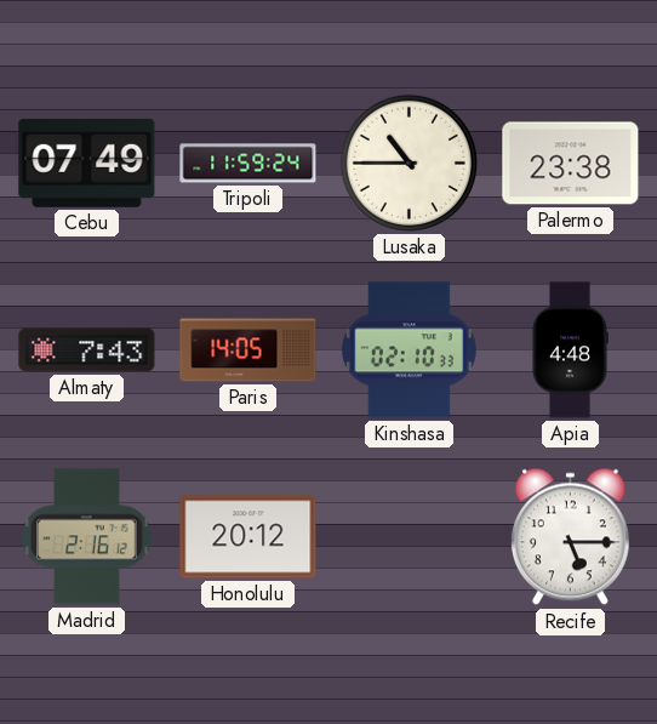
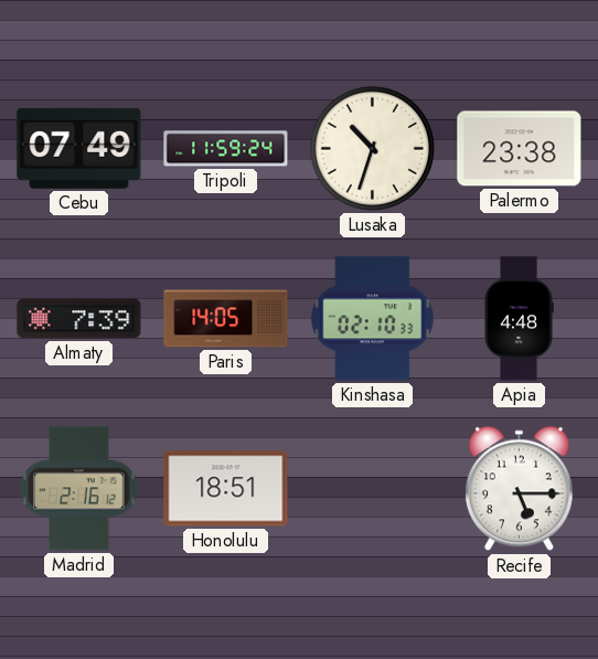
Lusaka: 10:45 -> 10:33 (372, 148)
Almaty: 7:43 -> 7:39 (79, 319)
Honolulu: 20:12 -> 18:51 (226, 489)
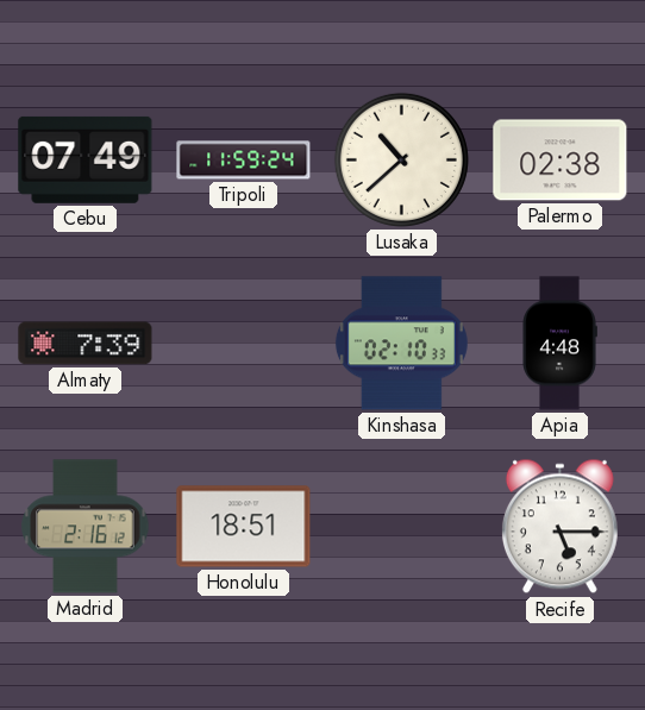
Lusaka: 10:33 -> 10:38 (401, 159)
Palermo: 23:38 -> 02:38 (561, 161)
Paris: 14:05 -> none (226, 319)
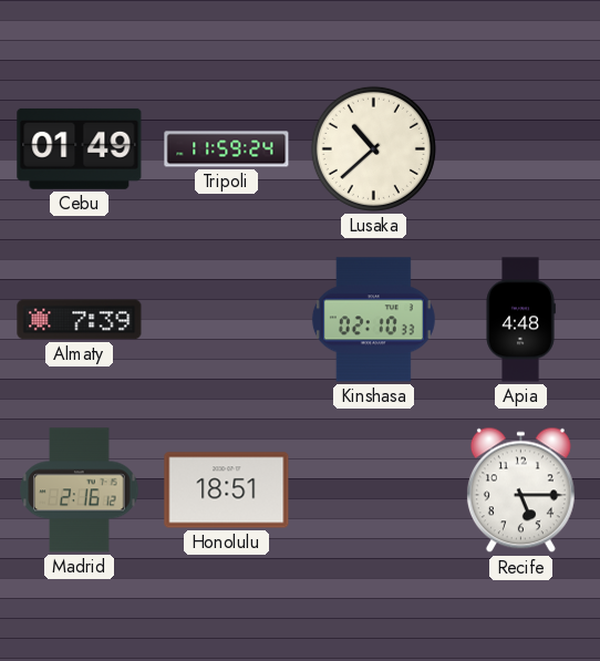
Cebu: 07:49 -> 01:49 (80, 148)
Palermo: 02:38 -> none (561, 161)
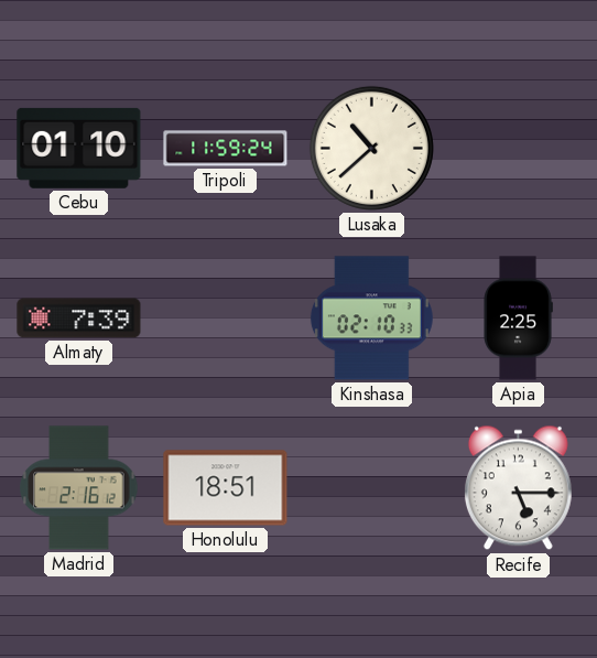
Cebu: 01:49 -> 01:10 (79, 148)
Apia: 4:48 -> 2:25 (518, 319)
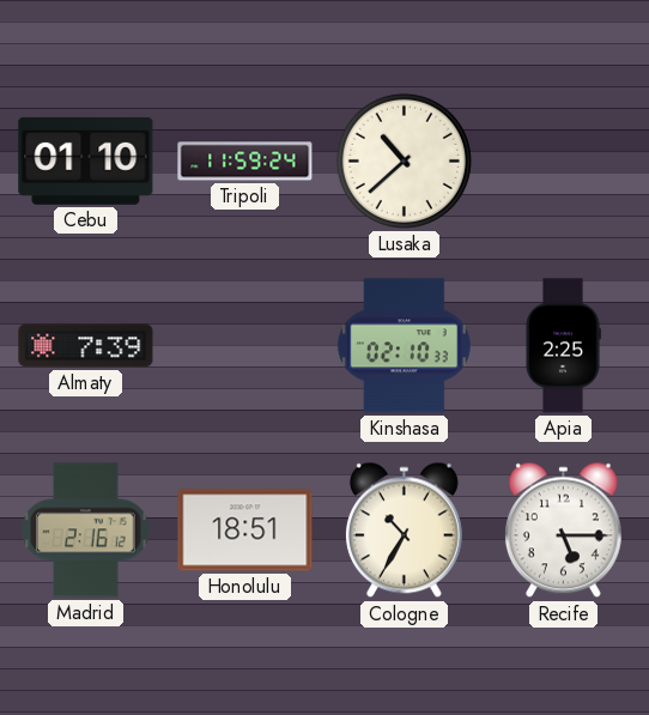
Cologne: none -> 10:35 (404, 531)
